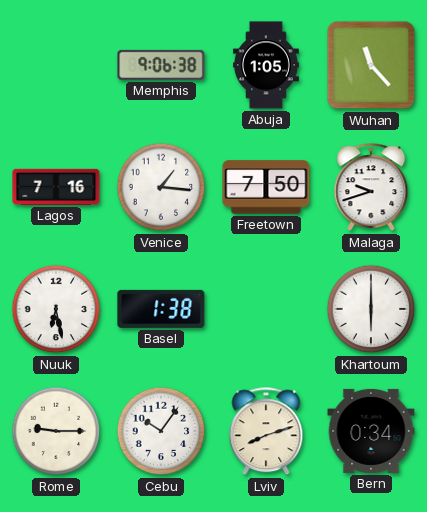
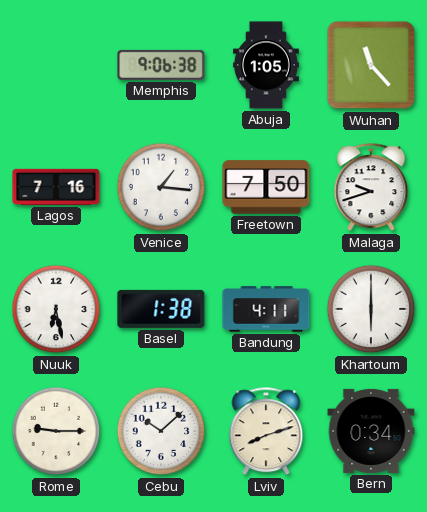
Bandung: none -> 4:11 (266, 309)
Cebu: 10:06 -> 10:08 (161, 431)
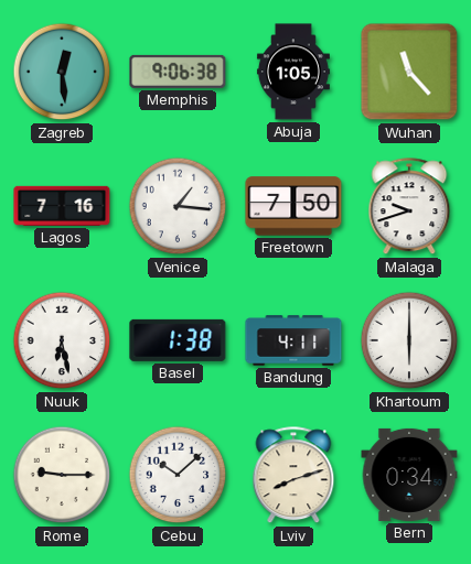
Zagreb: none -> 12:29 (62, 72)
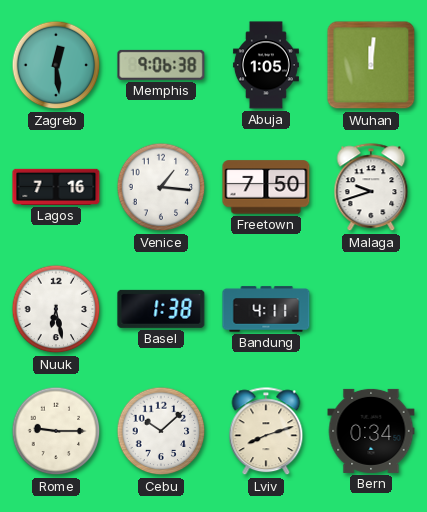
Wuhan: 11:23 -> 12:01 (371, 65)
Khartoum: 6:00 -> none (409, 340)
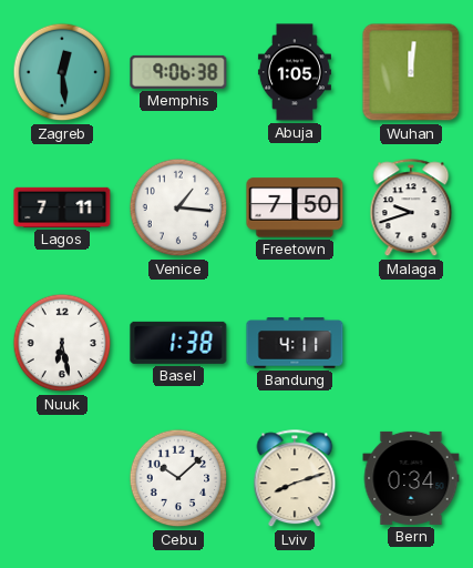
Lagos: 7:16 -> 7:11 (62, 207)
Rome: 9:15 -> none (56, 431)
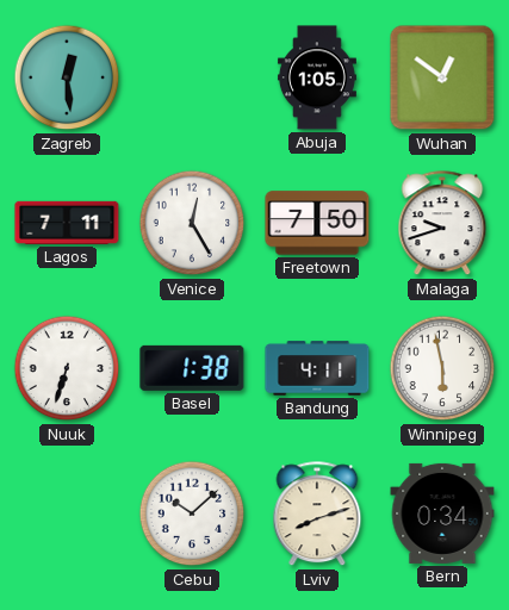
Memphis: 9:06 -> none (178, 72)
Wuhan: 12:01 -> 12:51 (442, 77)
Venice: 1:16 -> 12:25 (192, 223)
Nuuk: 6:28 -> 6:33 (67, 368)
Winnipeg: none -> 5:58 (442, 368)
